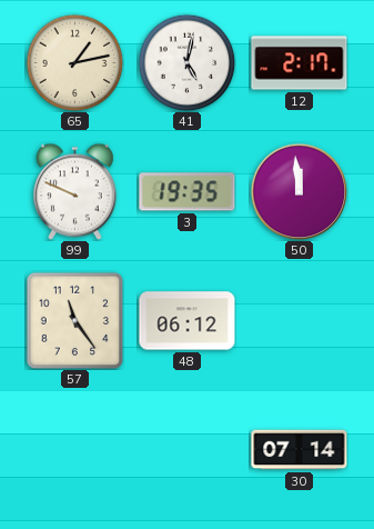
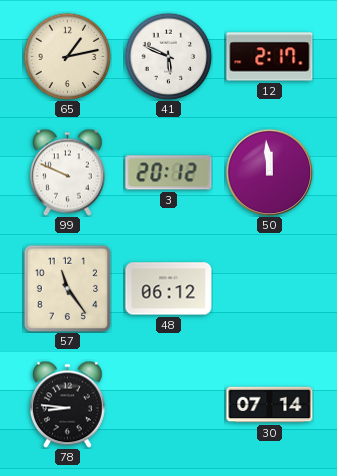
41: 5:02 -> 5:49 (168, 56)
3: 19:35 -> 20:12 (169, 173)
78: none -> 8:46 (68, 404)
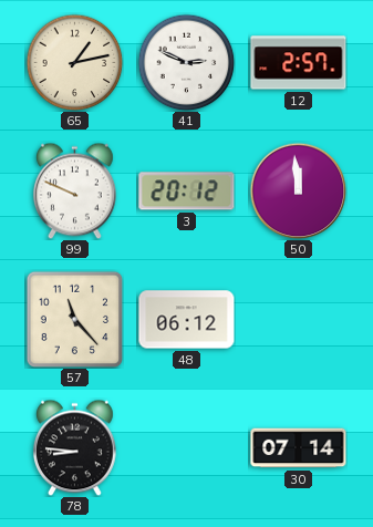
41: 5:49 -> 2:49 (186, 62)
12: 2:17 -> 2:57 (299, 63)
57: 11:24 -> 11:23 (74, 319)
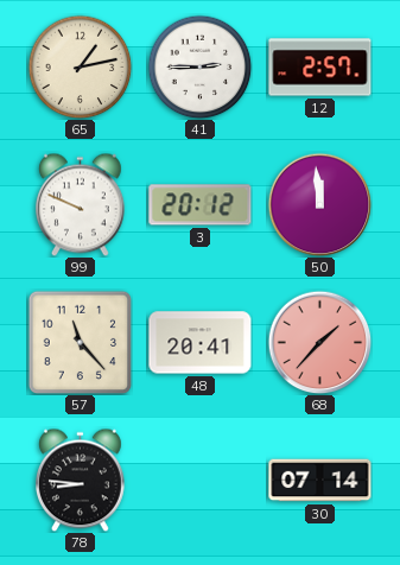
41: 2:49 -> 2:45 (199, 66)
48: 06:12 -> 20:41 (201, 343)
68: none -> 1:37 (319, 342)
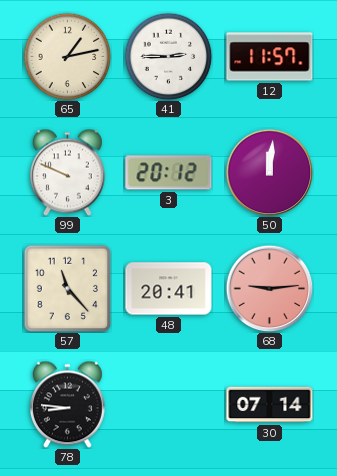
12: 2:57 -> 11:57 (270, 57)
50: 11:59 -> 12:01 (269, 172)
68: 1:37 -> 9:14 (269, 288)
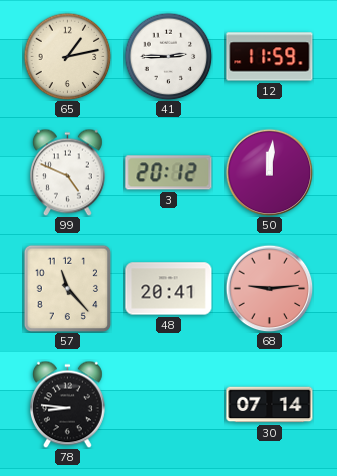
12: 11:57 -> 11:59 (270, 57)
99: 9:49 -> 4:49 (68, 172)
